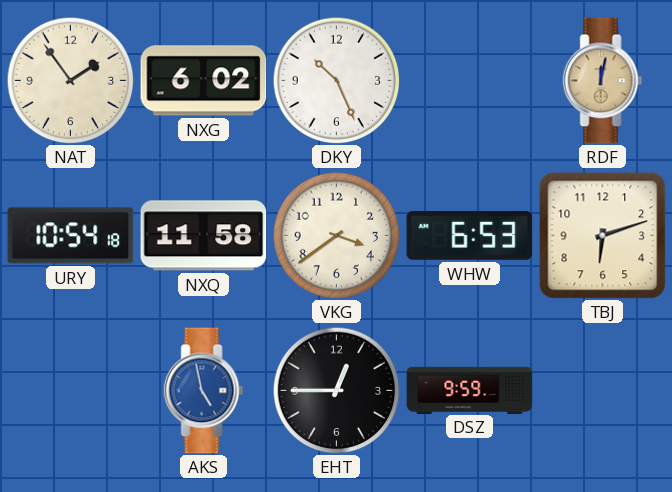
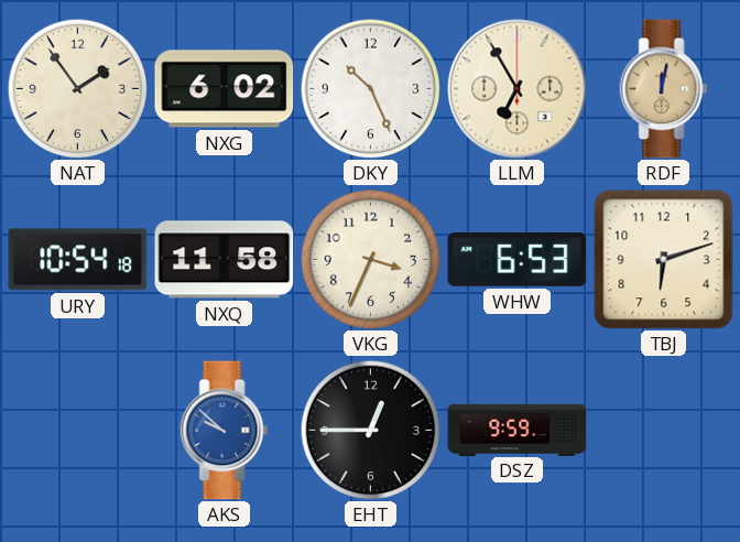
LLM: none -> 6:55 (518, 89)
VKG: 3:39 -> 3:34 (370, 259)
AKS: 4:58 -> 9:52 (225, 431)
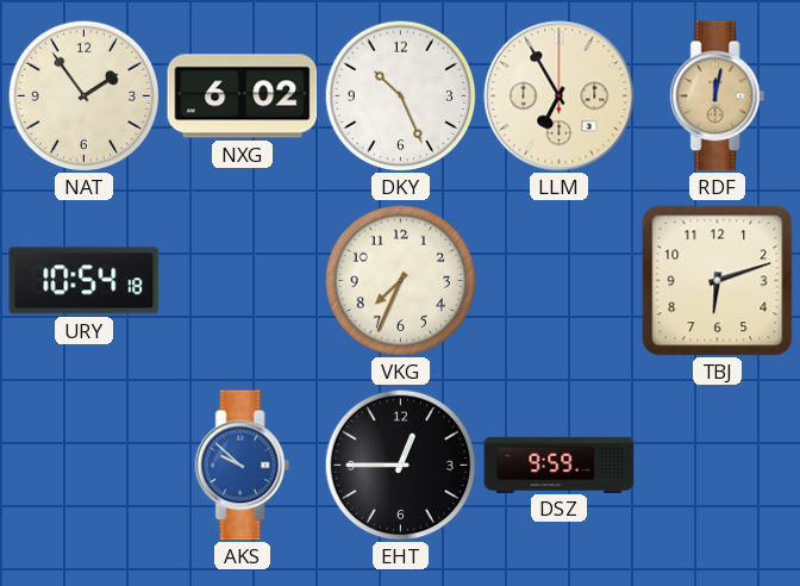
NXQ: 11:58 -> none (225, 260)
VKG: 3:34 -> 7:34 (400, 280)
WHW: 6:53 -> none (518, 260)
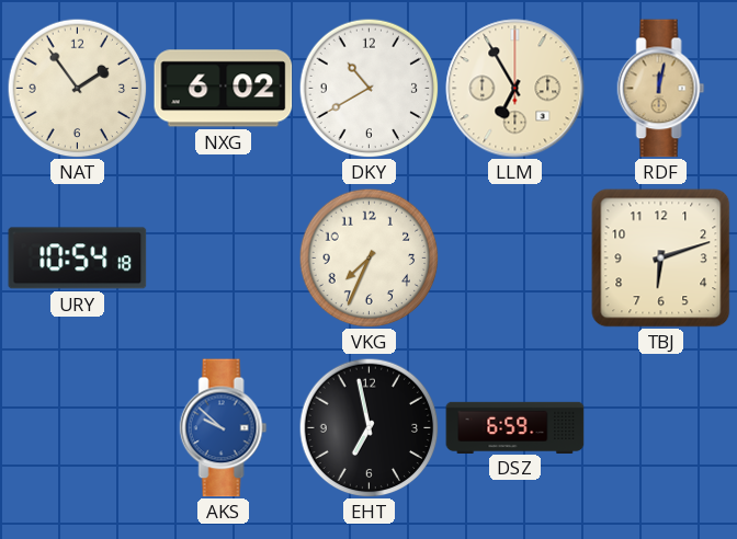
DKY: 10:26 -> 10:40 (368, 88)
EHT: 12:45 -> 6:58 (368, 427)
DSZ: 9:59 -> 6:59 (515, 427)
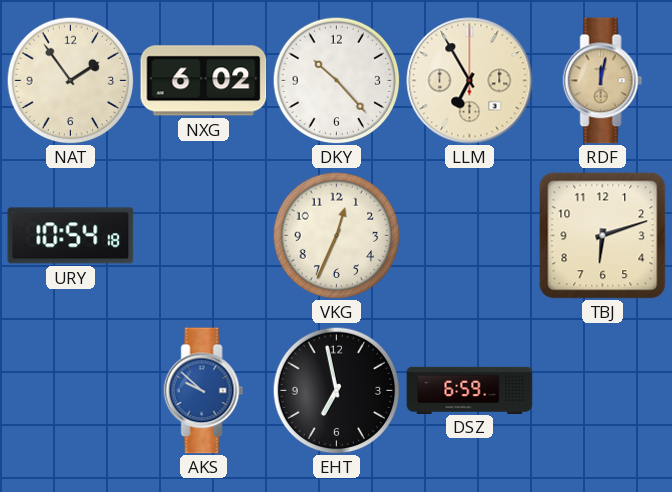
DKY: 10:40 -> 10:23 (336, 80)
VKG: 7:34 -> 12:34 (336, 235)
